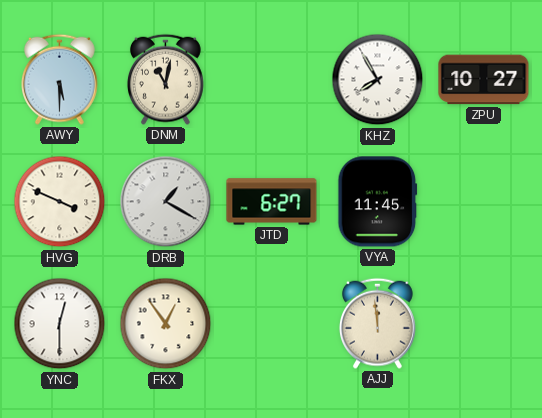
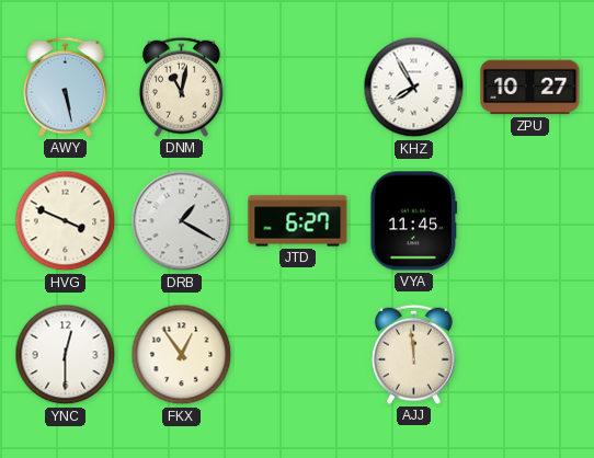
AWY: 5:30 -> 5:28 (66, 87)
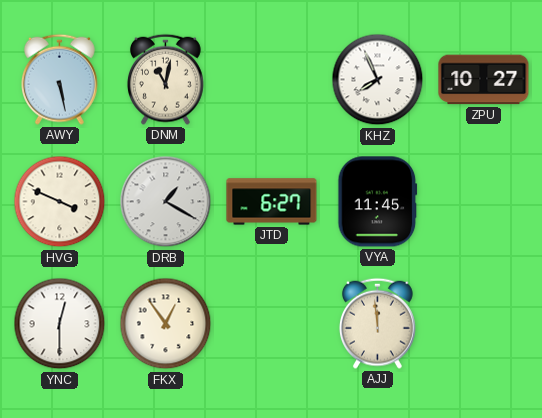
KHZ: 7:55 -> 7:56 (378, 80)
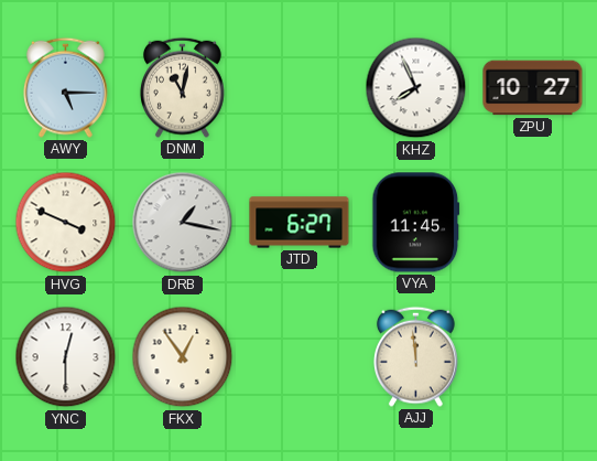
AWY: 5:28 -> 5:15 (66, 87)
DRB: 1:20 -> 1:17 (183, 223)
